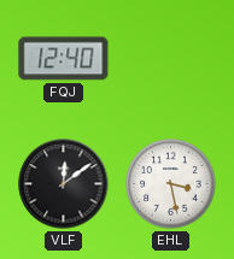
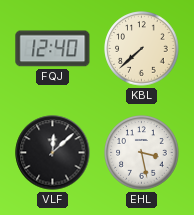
KBL: none -> 7:38 (142, 49)
VLF: 12:09 -> 12:08 (53, 153)
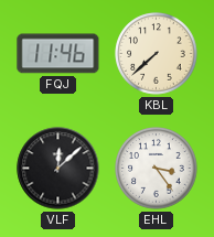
FQJ: 12:40 -> 11:46 (58, 54)
EHL: 3:28 -> 3:24 (157, 169)
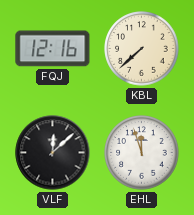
FQJ: 11:46 -> 12:16 (53, 49)
EHL: 3:24 -> 11:57 (142, 153)
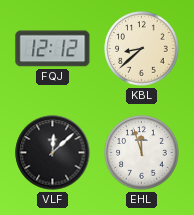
FQJ: 12:16 -> 12:12 (53, 49)
KBL: 7:38 -> 8:38 (142, 49)
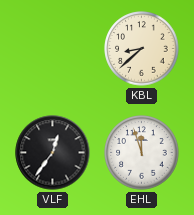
FQJ: 12:12 -> none (53, 49)
VLF: 12:08 -> 12:36 (53, 153)
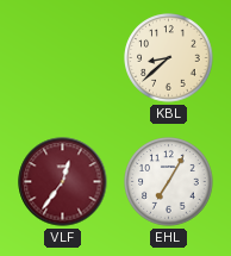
VLF dial: black -> burgundy (63, 182)
EHL: 11:57 -> 7:05 (169, 182)
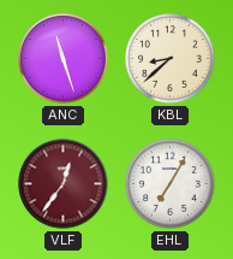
ANC: none -> 11:27 (64, 59)
